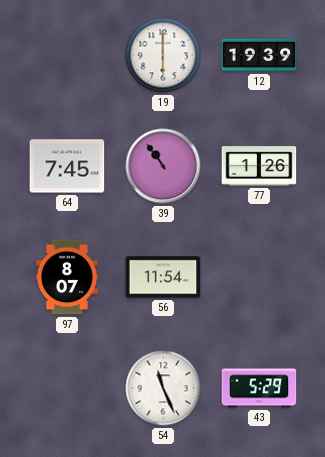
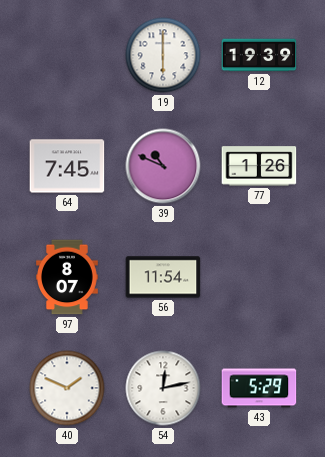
39: 10:54 -> 10:49 (163, 166)
40: none -> 1:49 (67, 388)
54: 11:26 -> 12:13 (163, 388)
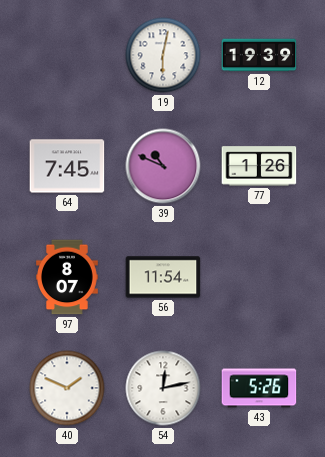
19: 6:00 -> 6:02 (163, 55)
43: 5:29 -> 5:26 (259, 388)
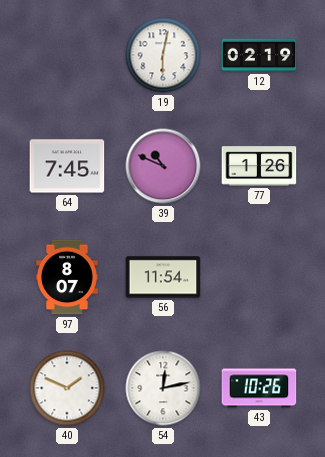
12: 19:39 -> 02:19 (259, 55)
43: 5:26 -> 10:26 (259, 388)
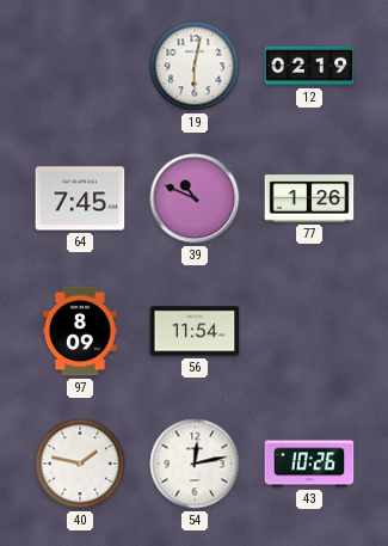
97: 8:07 -> 8:09 (81, 331)
40: 1:49 -> 1:47 (80, 464)
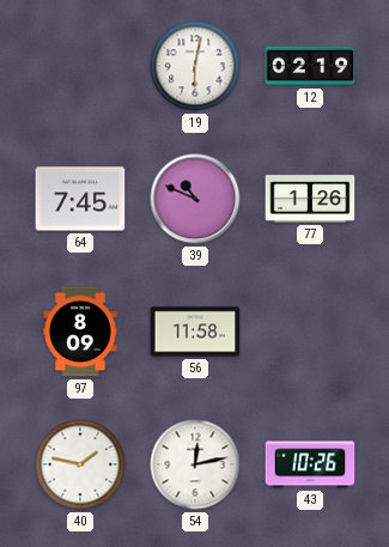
56: 11:54 -> 11:58 (195, 332)
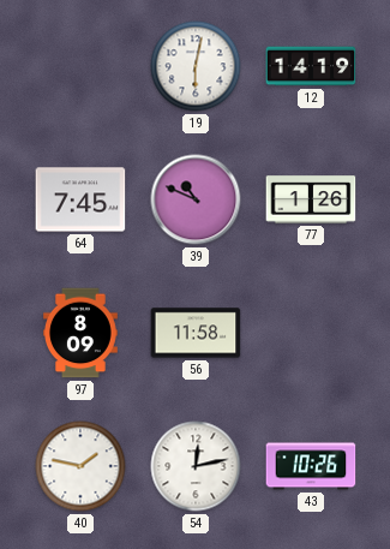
12: 02:19 -> 14:19 (311, 66)
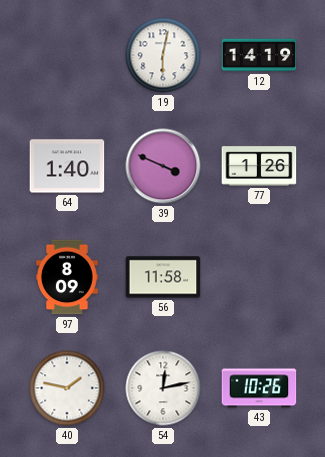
64: 7:45 -> 1:40 (67, 166)
39: 10:49 -> 3:49 (163, 166)
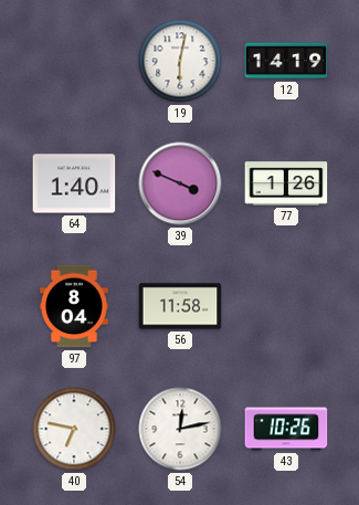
97: 8:09 -> 8:04 (75, 306)
40: 1:47 -> 6:47 (74, 429)
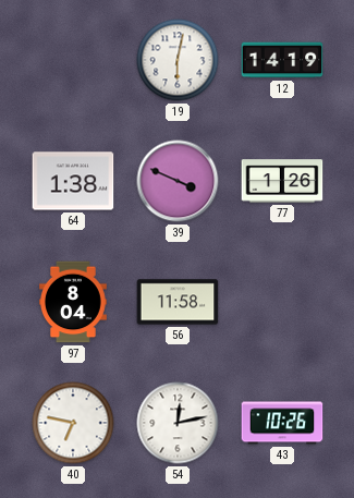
64: 1:40 -> 1:38 (73, 181)
